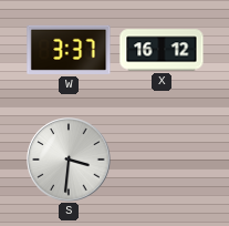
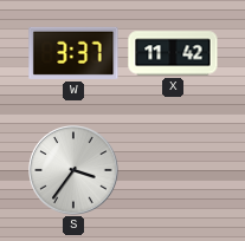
X: 16:12 -> 11:42 (173, 53)
S: 3:31 -> 3:36 (73, 170)
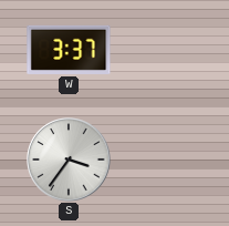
X: 11:42 -> none (173, 53)
